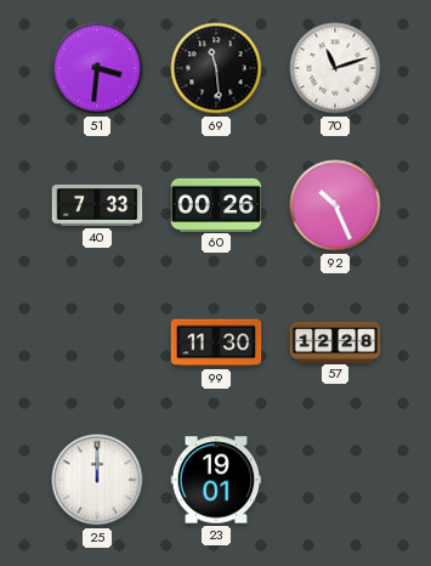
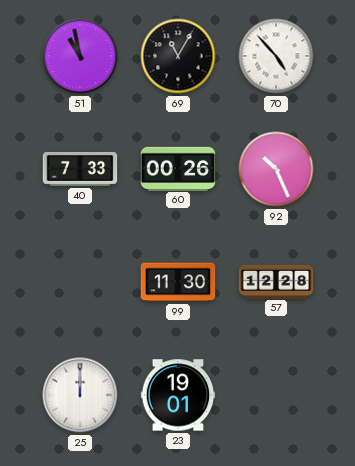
51: 3:31 -> 10:58 (80, 56)
69: 11:29 -> 11:05 (178, 56)
70: 11:12 -> 4:53 (276, 56)
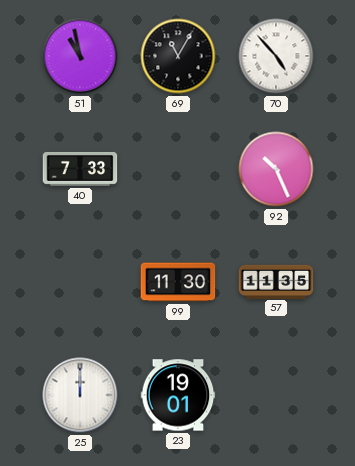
60: 00:26 -> none (178, 168)
57: 12:28 -> 11:35 (276, 281)
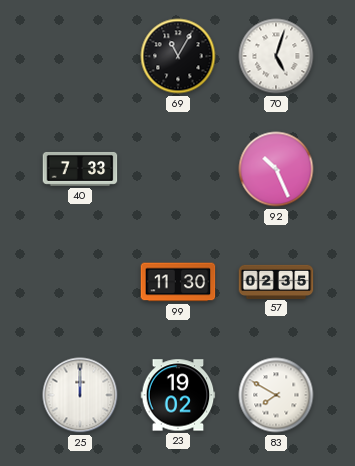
51: 10:58 -> none (80, 56)
70: 4:53 -> 5:03 (276, 56)
57: 11:35 -> 02:35 (276, 281)
23: 19:01 -> 19:02 (178, 395)
83: none -> 7:50 (276, 395)
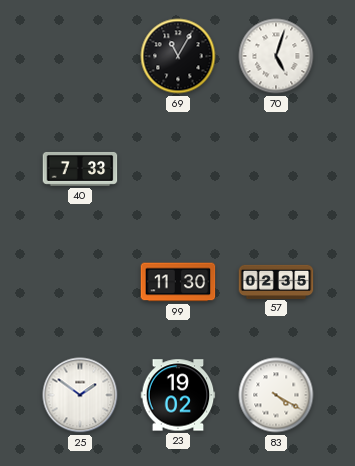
92: 10:26 -> none (276, 169)
25: 12:00 -> 1:51 (80, 395)
83: 7:50 -> 4:20 (276, 395)
